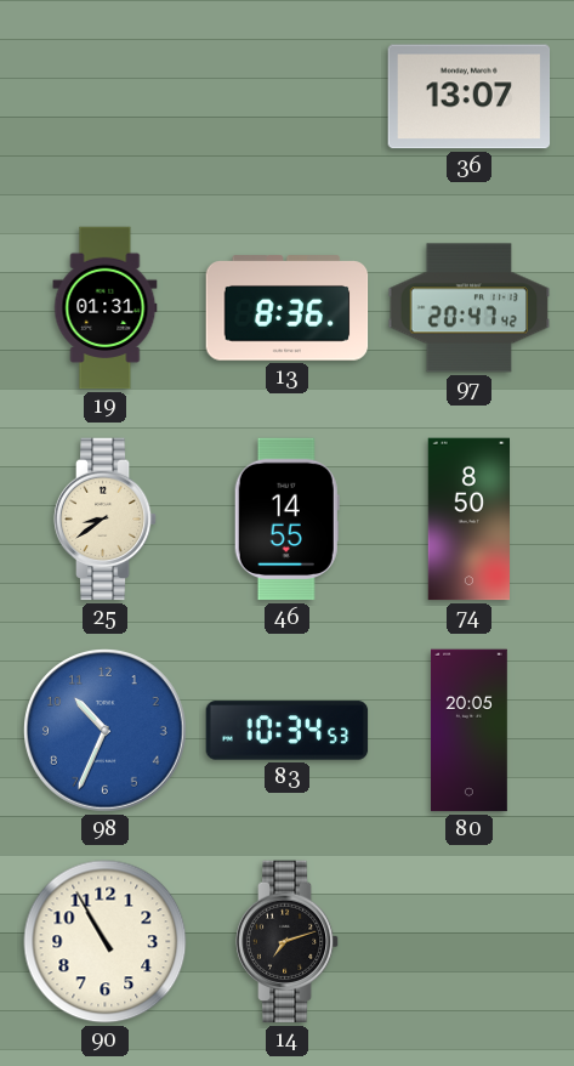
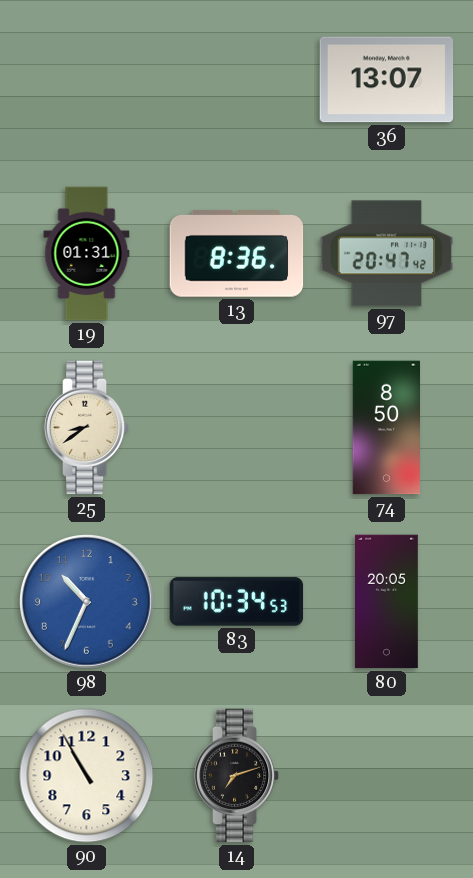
46: 14:55 -> none (286, 520)
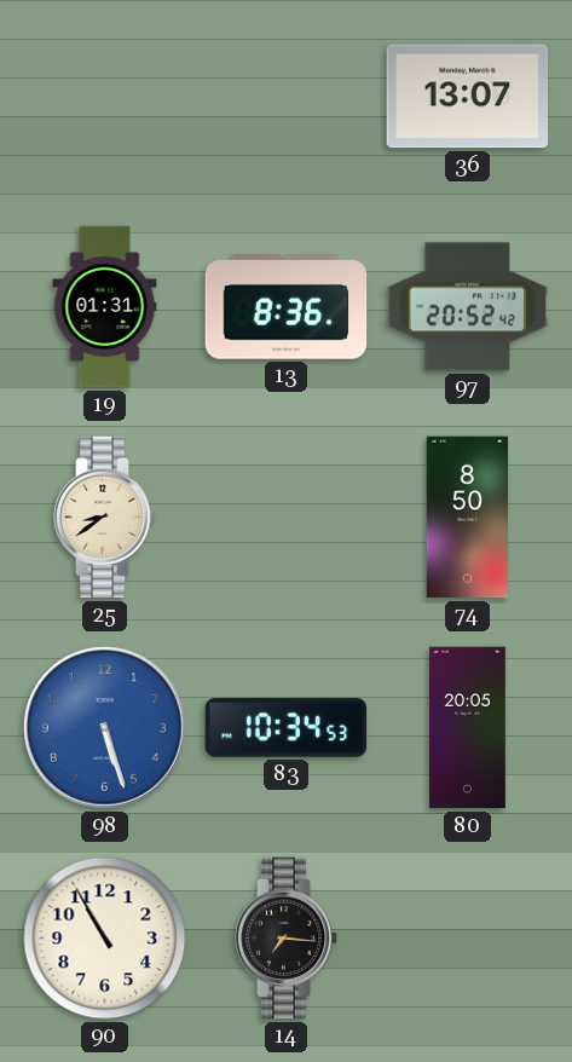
97: 20:47 -> 20:52 (468, 307)
98: 10:34 -> 5:27 (105, 728)
14: 7:12 -> 7:16 (287, 939)
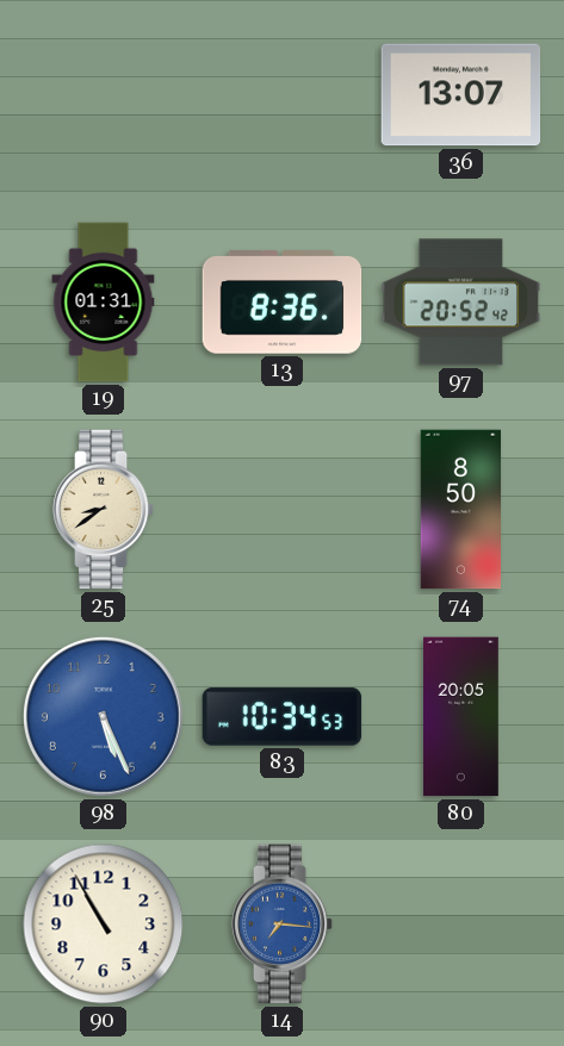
98: 5:27 -> 5:26 (104, 717)
14 dial: black -> blue (283, 924)
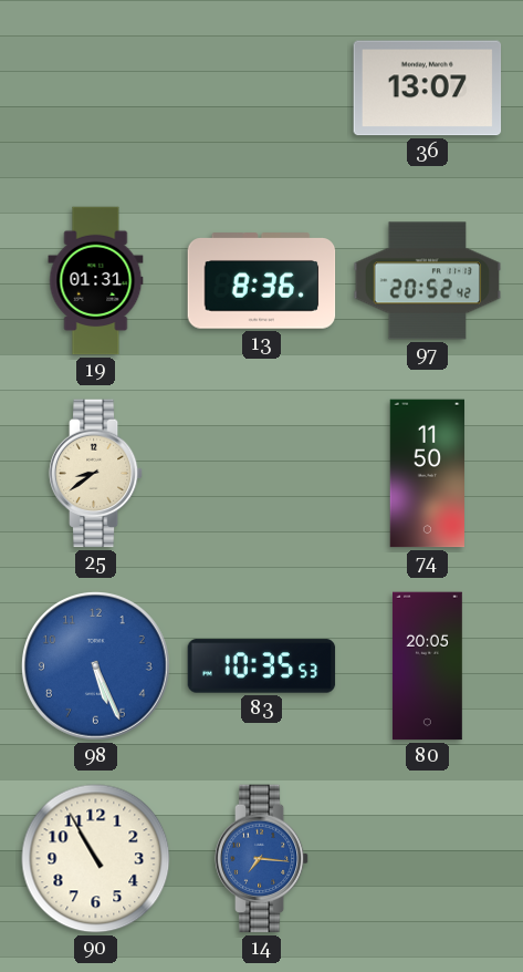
74: 8:50 -> 11:50 (428, 474)
83: 10:34 -> 10:35 (262, 666)
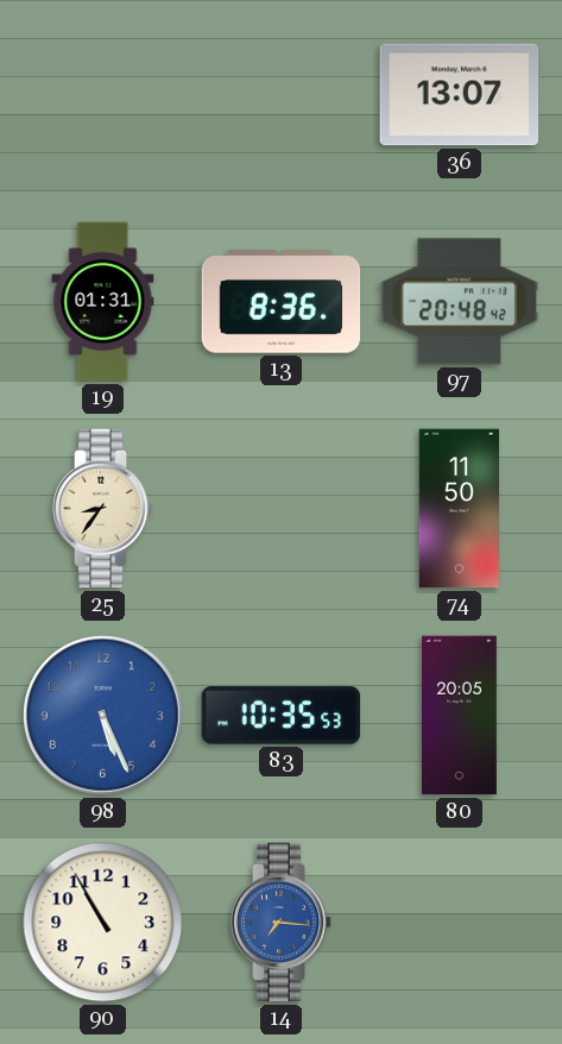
97: 20:52 -> 20:48 (460, 302)
25: 8:39 -> 8:36 (103, 509)
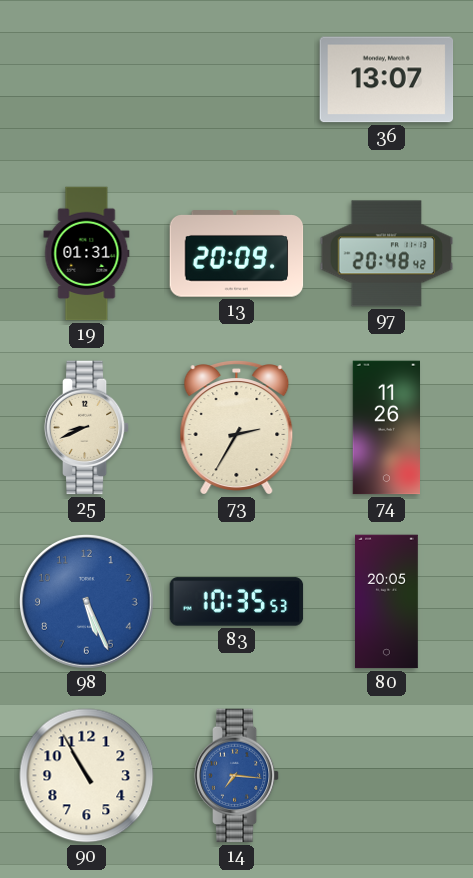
13: 8:36 -> 20:09 (237, 254)
25: 8:36 -> 8:41 (87, 428)
73: none -> 2:35 (237, 428)
74: 11:50 -> 11:26 (387, 428)
